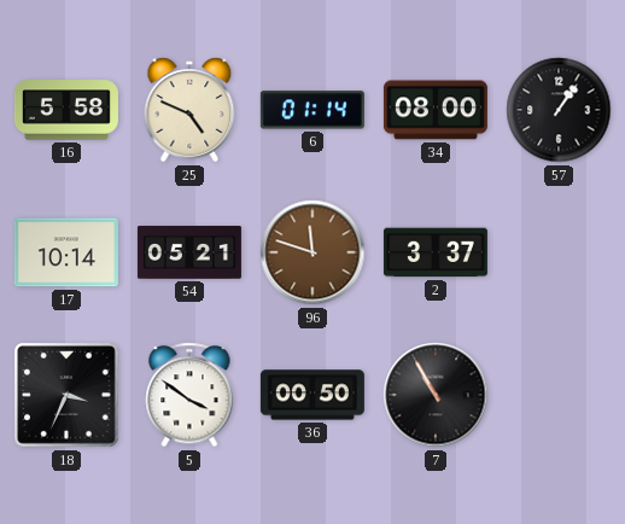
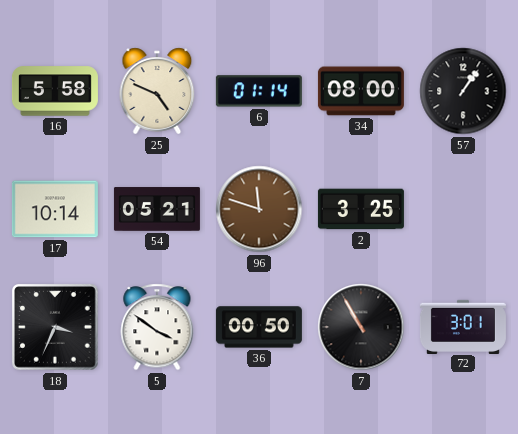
2: 3:37 -> 3:25 (361, 209)
72: none -> 3:01 (463, 326)
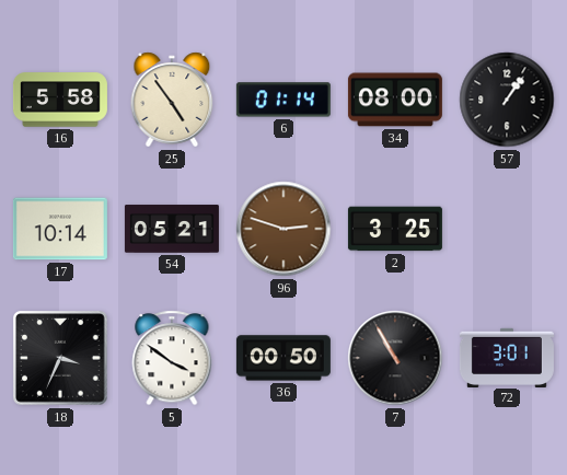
25: 4:49 -> 4:54 (172, 100)
96: 11:48 -> 2:48 (283, 229)
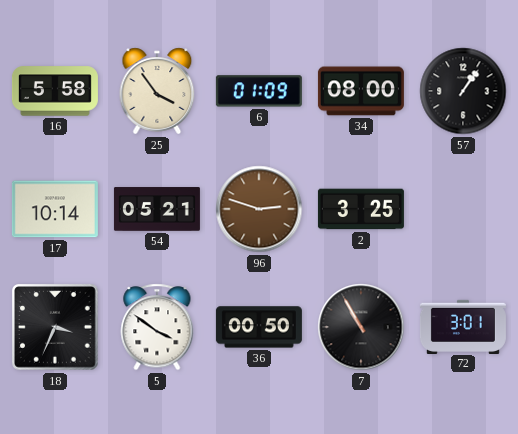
25: 4:54 -> 3:54 (157, 91)
6: 01:14 -> 01:09 (259, 91)
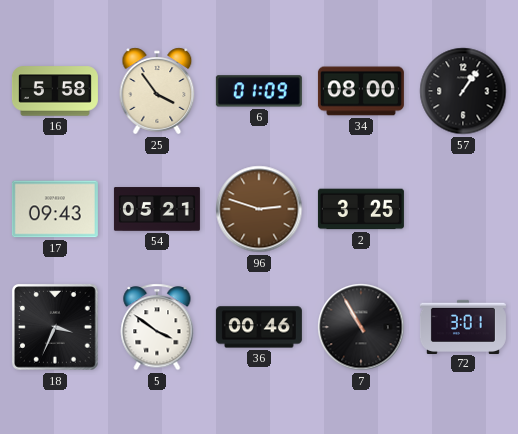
17: 10:14 -> 09:43 (55, 209)
36: 00:50 -> 00:46 (259, 327)
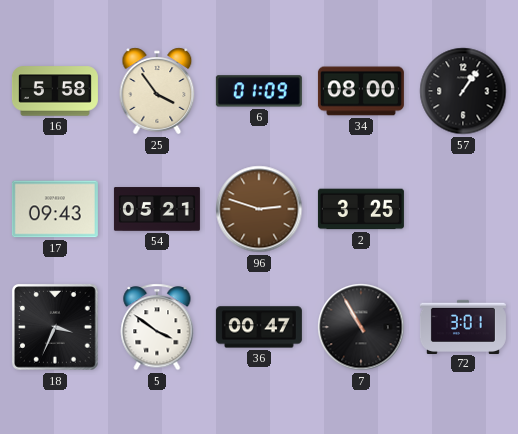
36: 00:46 -> 00:47 (259, 327)
